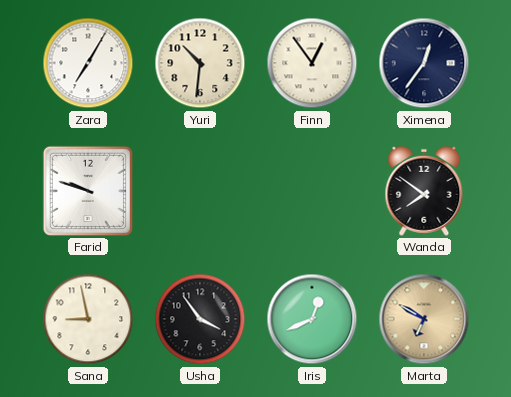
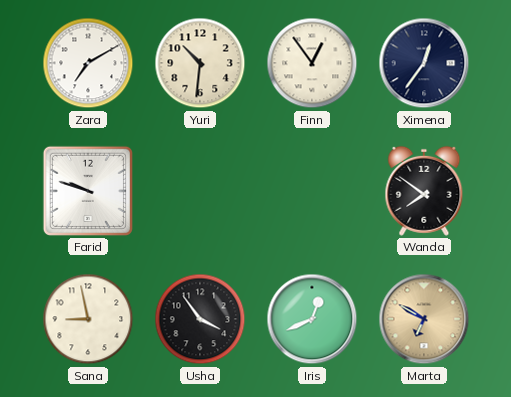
Zara: 7:05 -> 7:10 (88, 63)
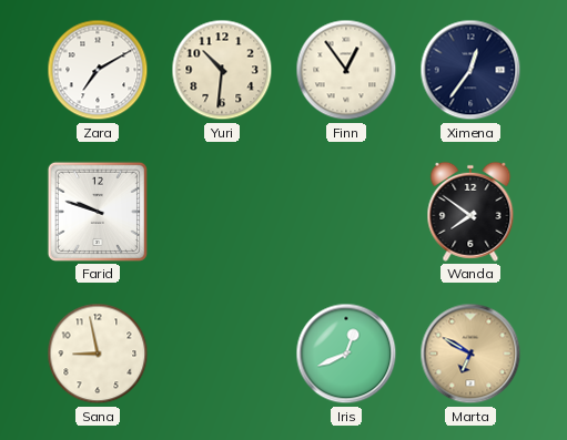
Usha: 3:54 -> none (200, 319)
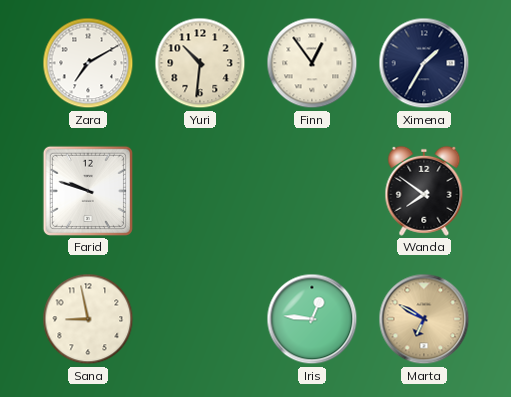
Ximena: 12:36 -> 1:35 (424, 63)
Iris: 12:41 -> 12:46 (312, 319)
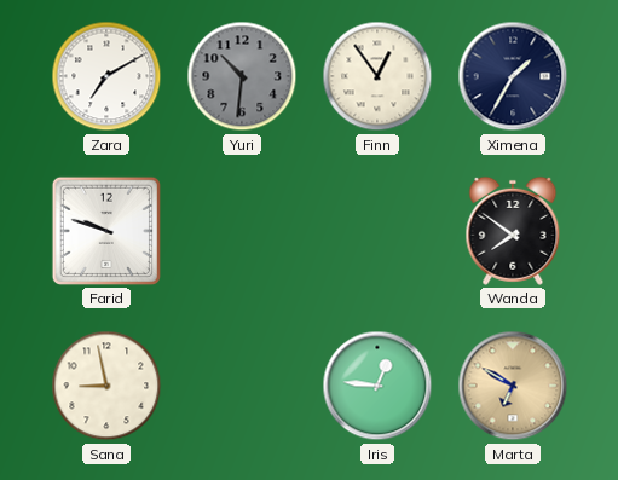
Yuri dial: cream -> grey (242, 76)
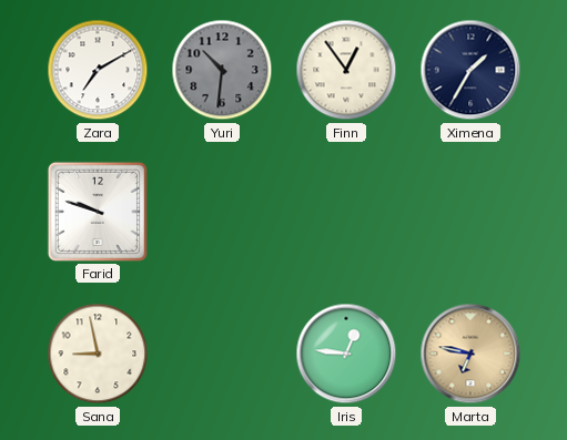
Wanda: 7:51 -> none (513, 231)
Marta: 6:50 -> 6:47 (470, 354)
